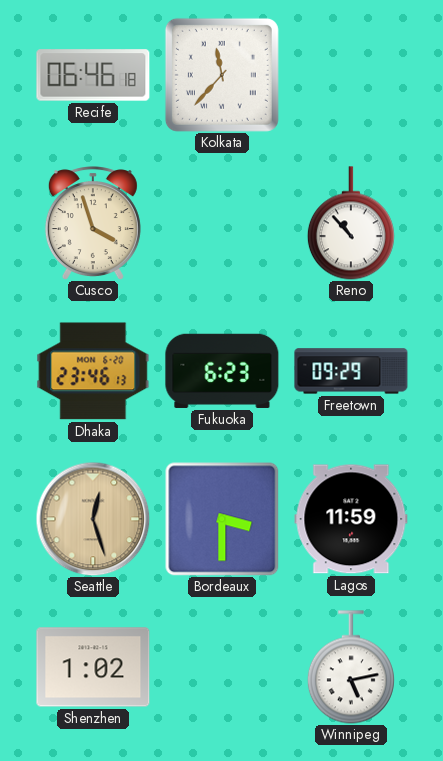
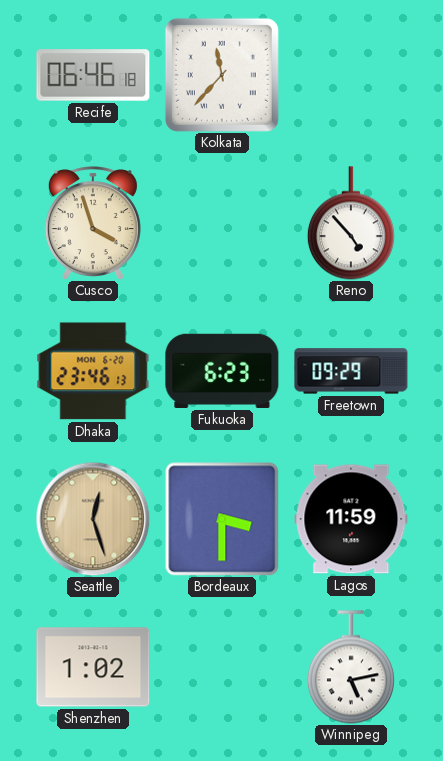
Reno: 10:53 -> 4:53 (351, 223)
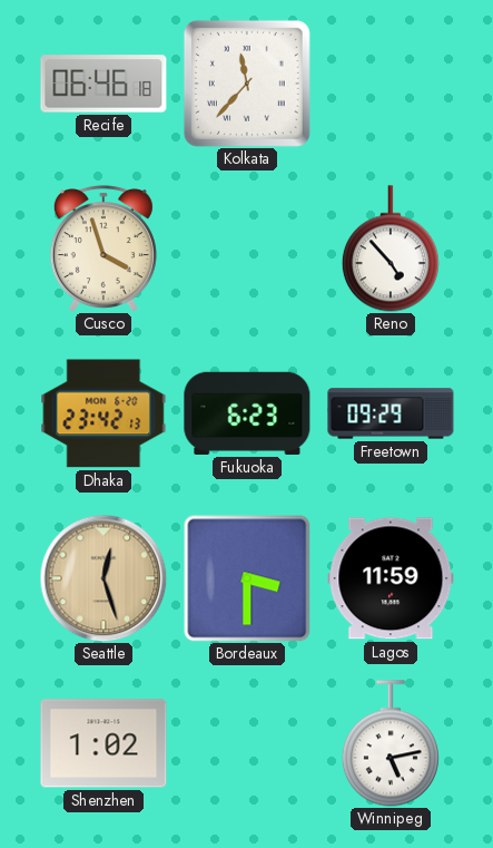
Dhaka: 23:46 -> 23:42 (103, 413)
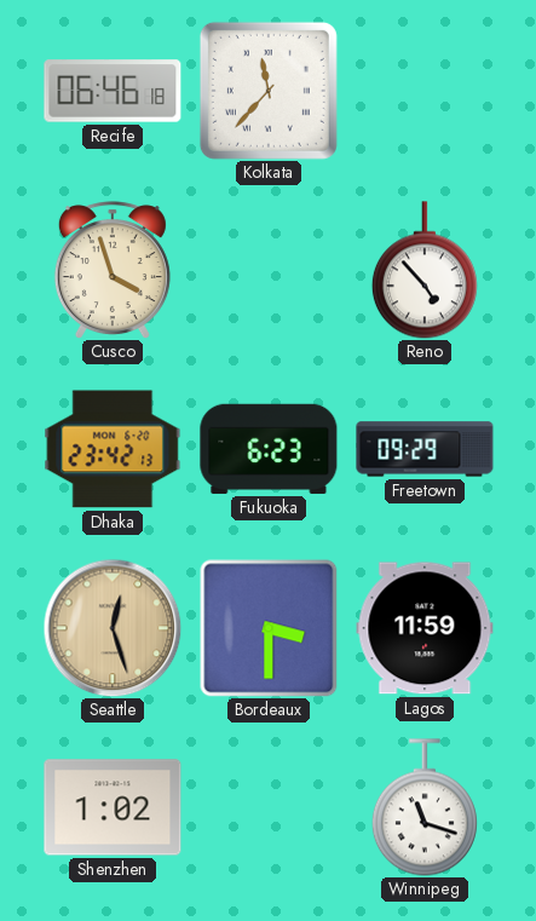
Winnipeg: 5:13 -> 11:18 (425, 807)
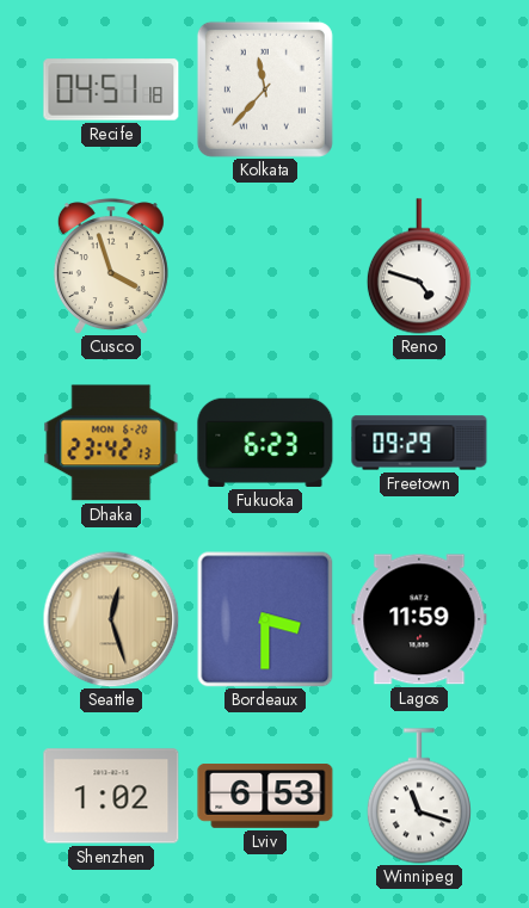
Recife: 06:46 -> 04:51 (111, 89)
Reno: 4:53 -> 4:48 (419, 266)
Lviv: none -> 6:53 (265, 797)
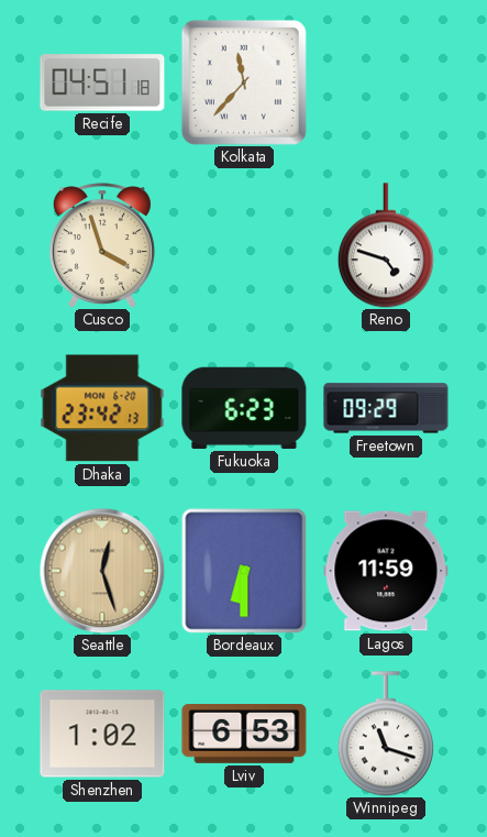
Bordeaux: 3:30 -> 6:30 (244, 571)
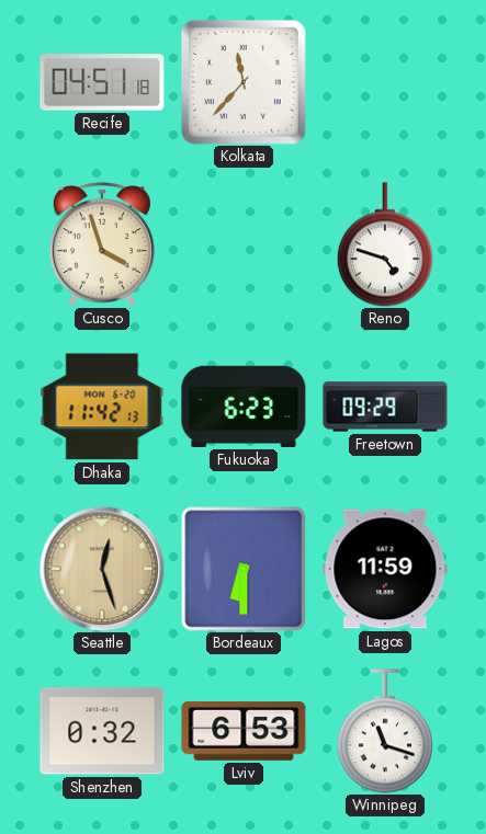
Dhaka: 23:42 -> 11:42 (102, 407)
Shenzhen: 1:02 -> 0:32 (102, 731)
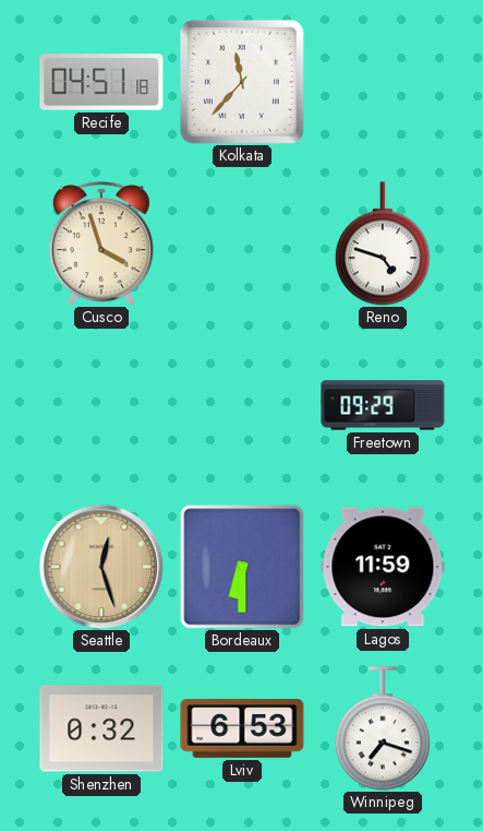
Dhaka: 11:42 -> none (102, 407)
Fukuoka: 6:23 -> none (244, 407)
Winnipeg: 11:18 -> 7:18 (383, 728)
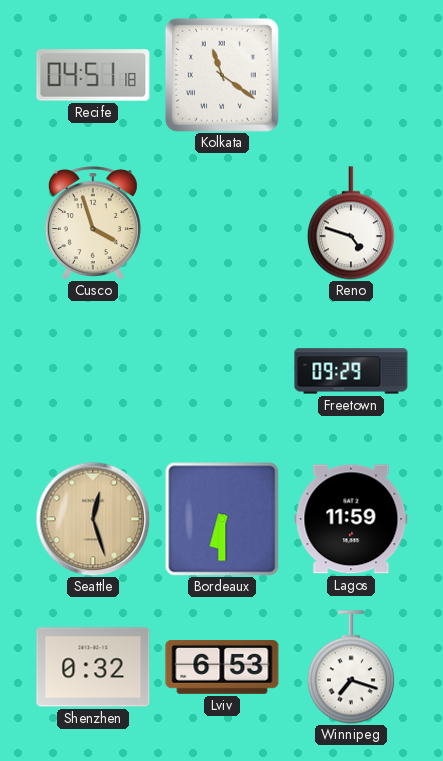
Kolkata: 11:37 -> 11:21 (222, 75)
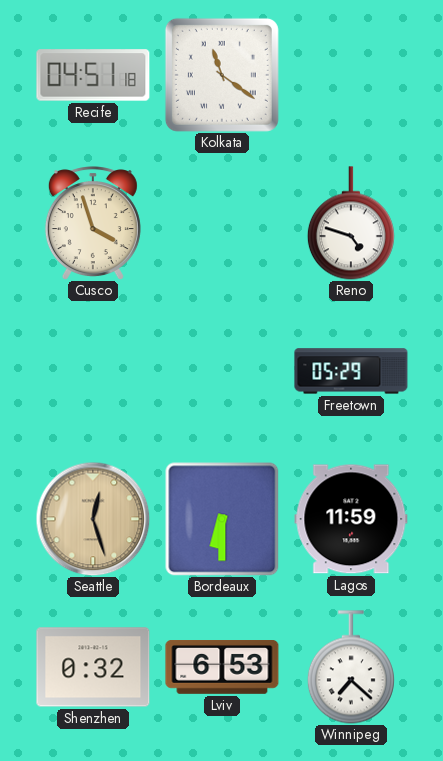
Freetown: 09:29 -> 05:29 (351, 371)
Winnipeg: 7:18 -> 7:22 (351, 667)
